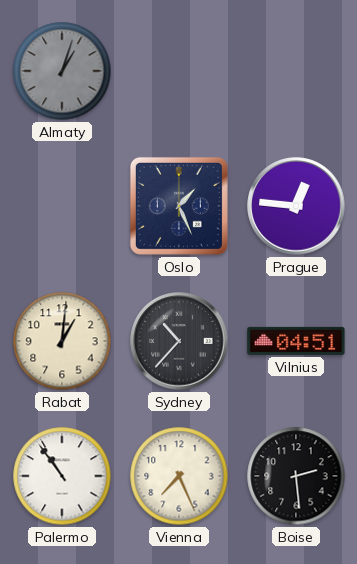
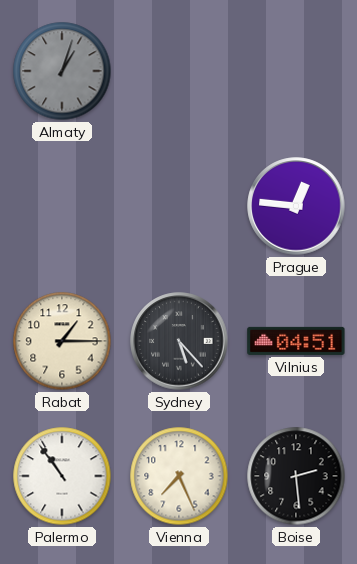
Oslo: 1:26 -> none (179, 206)
Rabat: 1:01 -> 1:15 (62, 341)
Sydney: 10:37 -> 5:23 (179, 341)
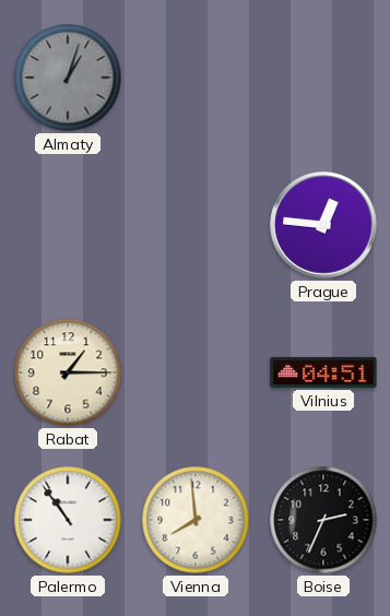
Sydney: 5:23 -> none (179, 341)
Vienna: 7:26 -> 7:59 (196, 520)
Boise: 2:29 -> 2:34 (323, 520)
